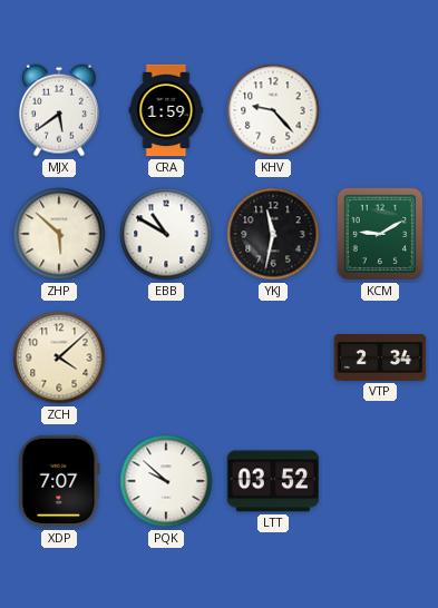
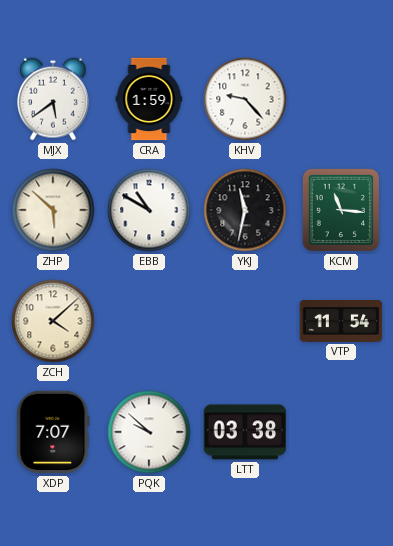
KCM: 9:10 -> 11:16 (340, 210)
VTP: 2:34 -> 11:54 (341, 322)
LTT: 03:52 -> 03:38 (245, 432)
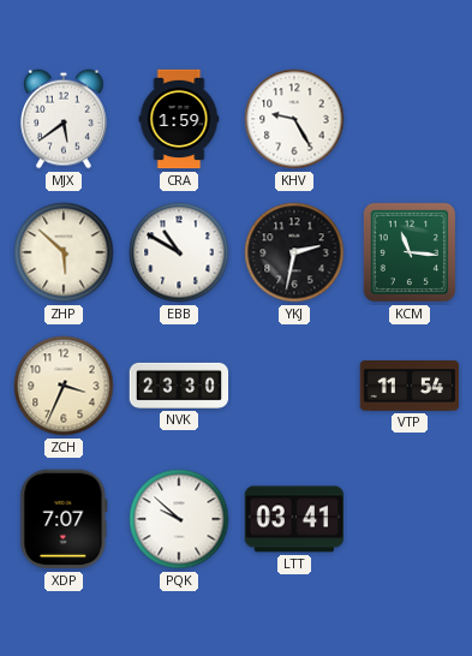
KHV: 9:23 -> 9:25 (294, 119)
YKJ: 11:32 -> 2:32 (294, 252)
ZCH: 4:08 -> 3:34 (64, 386)
NVK: none -> 23:30 (179, 386)
LTT: 03:38 -> 03:41 (294, 519)
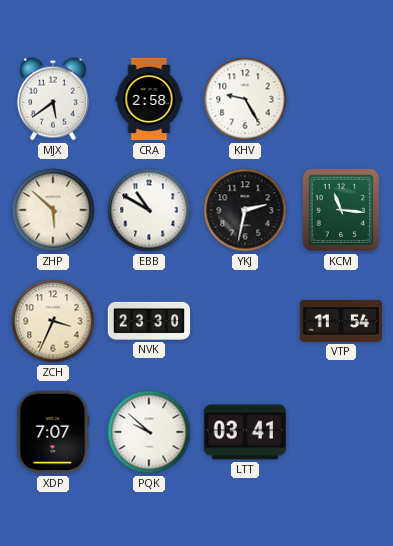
CRA: 1:59 -> 2:58 (149, 99)
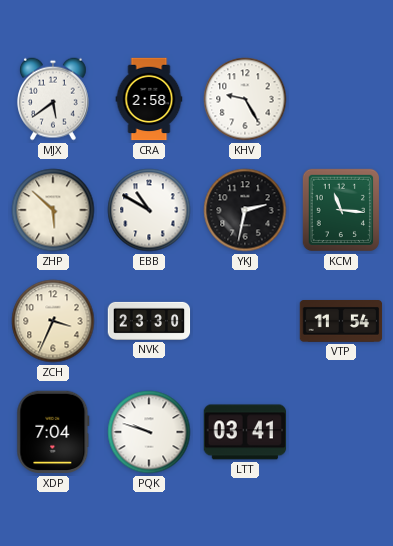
XDP: 7:07 -> 7:04 (53, 432)
PQK: 9:52 -> 9:48 (149, 432)
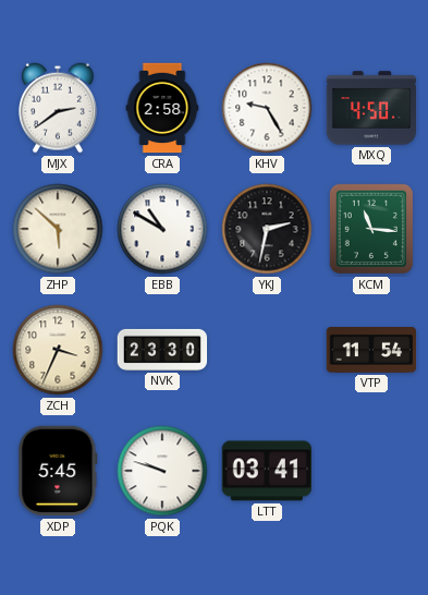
MJX: 5:39 -> 2:39 (59, 108)
MXQ: none -> 4:50 (371, 108)
XDP: 7:04 -> 5:45 (58, 471)
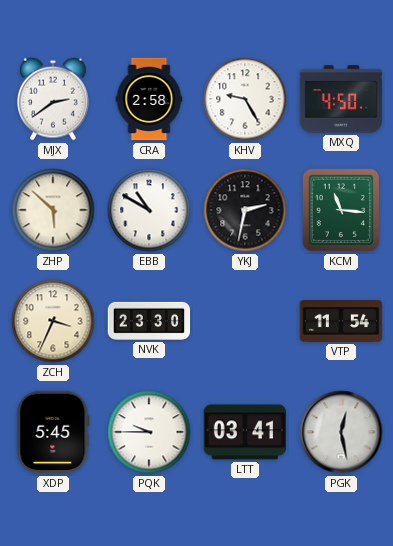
PQK: 9:48 -> 9:45 (149, 432)
PGK: none -> 12:28 (341, 432)
